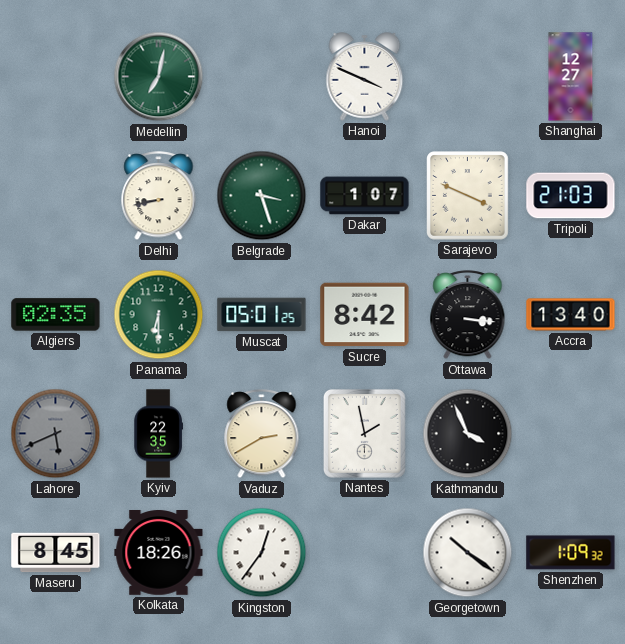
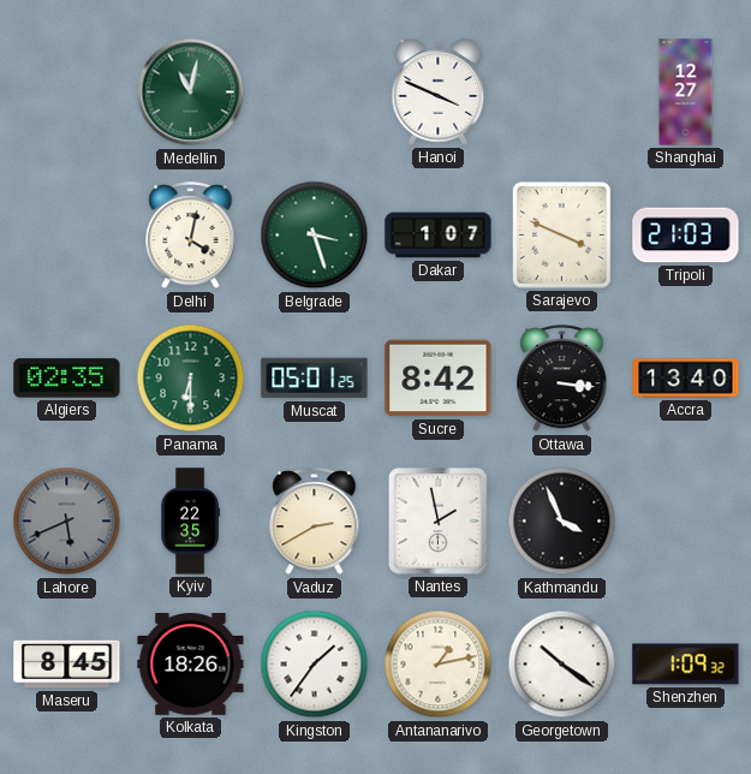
Medellin: 7:02 -> 11:02 (191, 93)
Delhi: 8:43 -> 4:02 (191, 236)
Kingston: 12:36 -> 1:36 (315, 665)
Antananarivo: none -> 1:13 (439, 665)
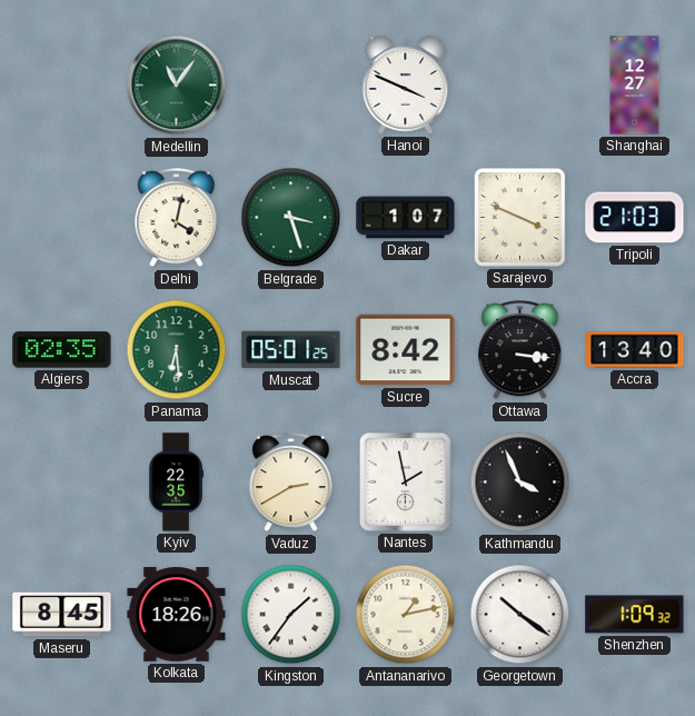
Medellin: 11:02 -> 11:06 (177, 86)
Panama: 6:30 -> 6:29 (177, 350)
Lahore: 5:41 -> none (67, 522)
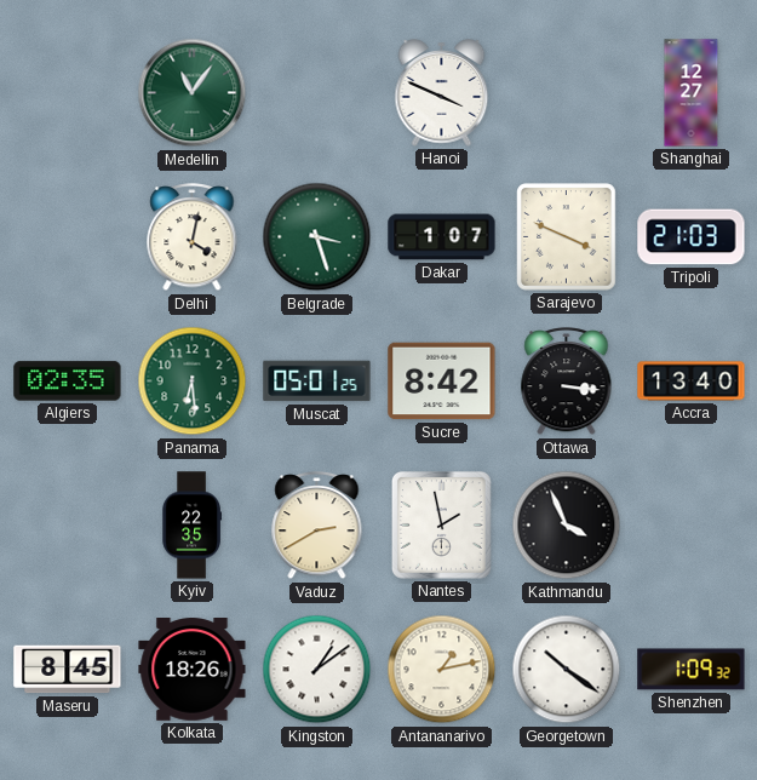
Kingston: 1:36 -> 1:09 (317, 670)
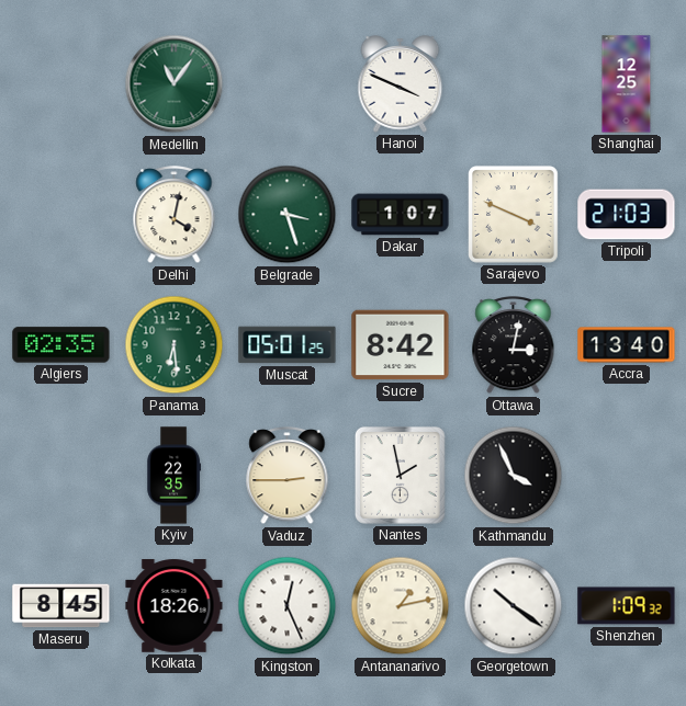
Shanghai: 12:27 -> 12:25 (627, 84)
Ottawa: 3:16 -> 3:02 (514, 345)
Vaduz: 2:40 -> 2:45 (288, 476)
Kingston: 1:09 -> 12:26 (288, 606)
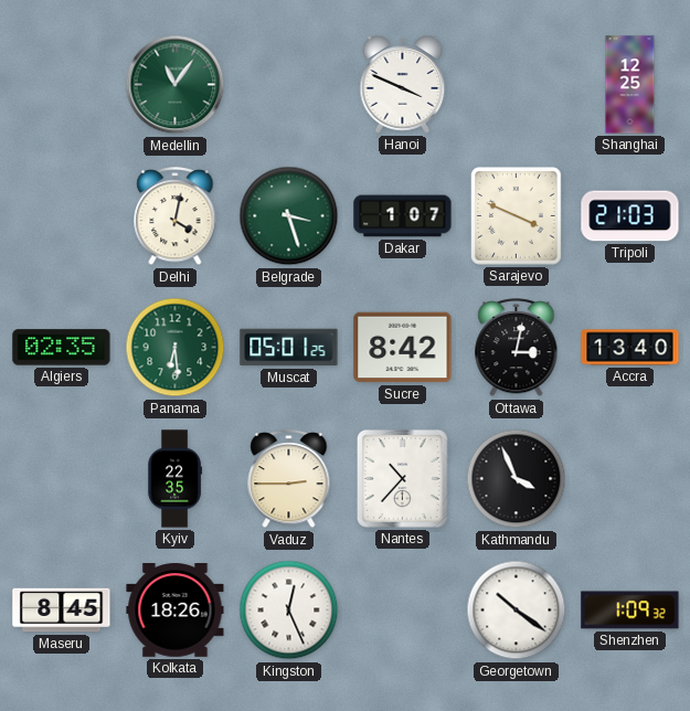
Nantes: 1:58 -> 10:37 (402, 478)
Antananarivo: 1:13 -> none (401, 606)
